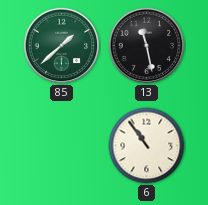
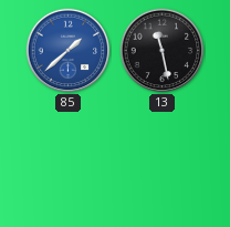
85 dial: green -> blue (69, 51)
6: 10:54 -> none (147, 146)
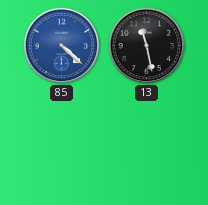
85: 1:38 -> 4:22 (62, 46)
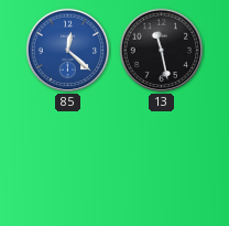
85: 4:22 -> 12:22 (68, 51)
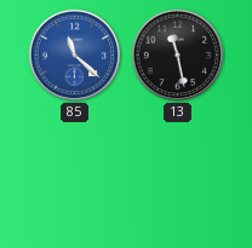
85: 12:22 -> 11:22 (75, 56)
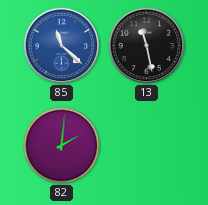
82: none -> 2:01 (62, 146)
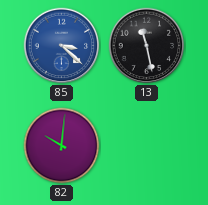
85: 11:22 -> 3:22 (62, 46)
82: 2:01 -> 10:01 (62, 146)
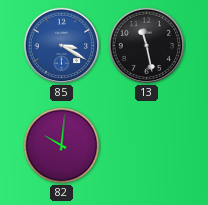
85: 3:22 -> 3:20 (62, 46)
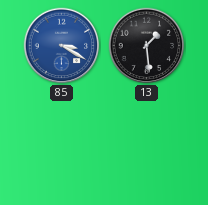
13: 11:28 -> 1:29 (147, 46)
82: 10:01 -> none (62, 146)
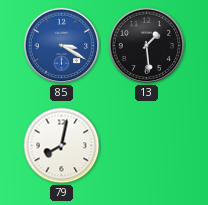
79: none -> 8:02 (62, 146)
